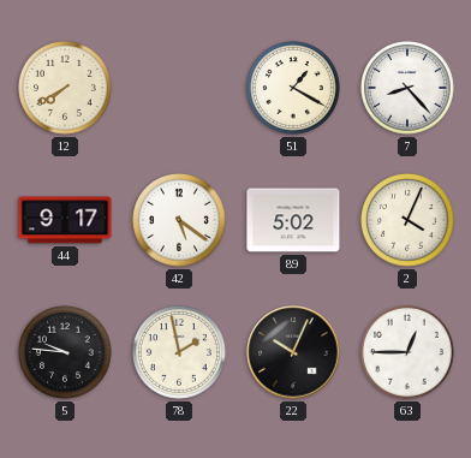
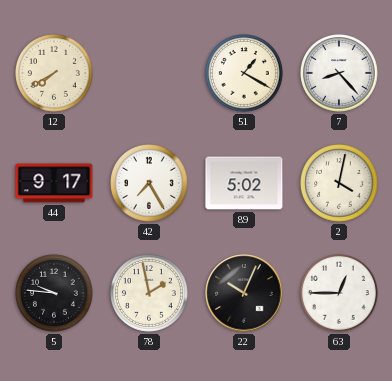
42: 5:21 -> 7:25 (150, 184)
2: 4:04 -> 4:02 (340, 184)
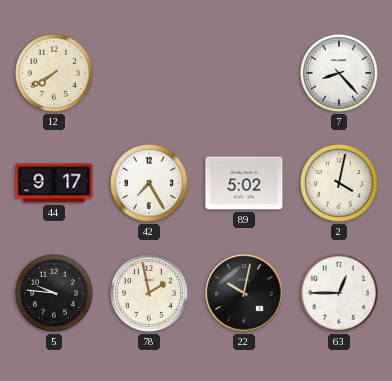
51: 1:20 -> none (245, 74)
22: 10:04 -> 10:02 (244, 293)
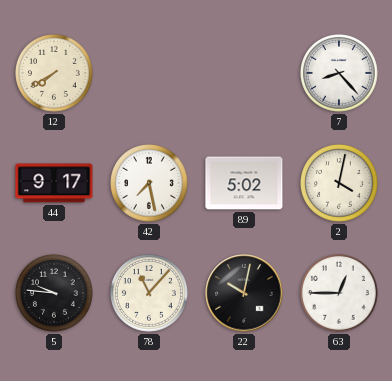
42: 7:25 -> 7:28 (150, 184)
78: 1:58 -> 11:07 (150, 294)
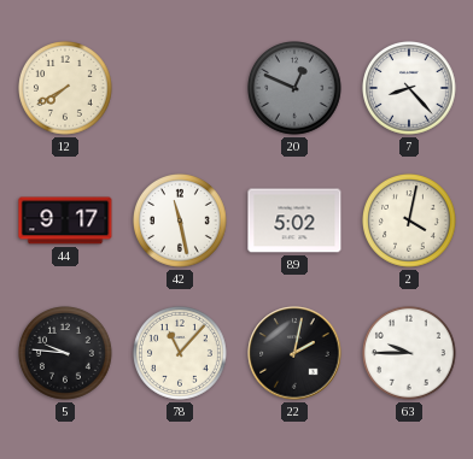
20: none -> 12:49 (296, 89)
42: 7:28 -> 11:28 (181, 222)
22: 10:02 -> 2:02 (294, 353)
63: 12:45 -> 9:45 (410, 354)
